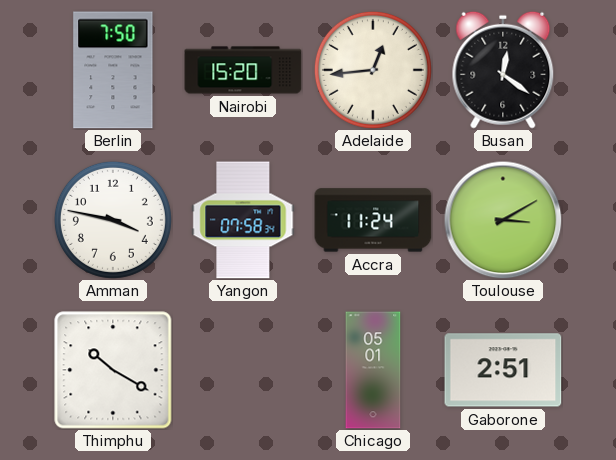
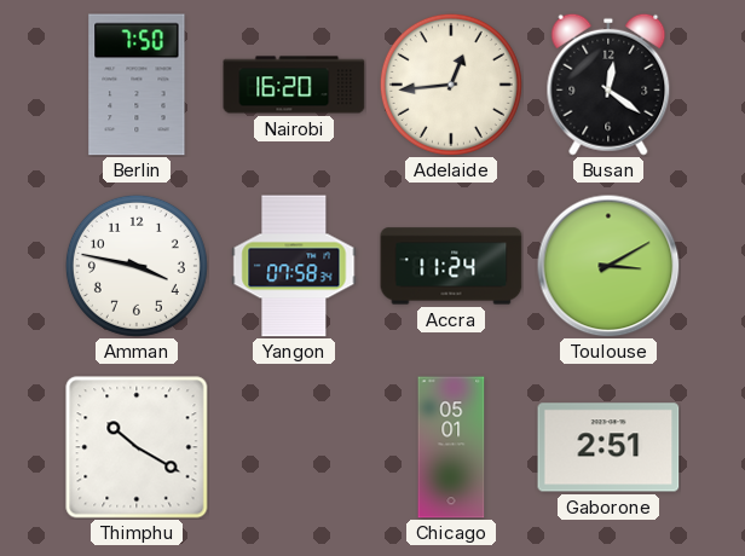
Nairobi: 15:20 -> 16:20 (294, 85)
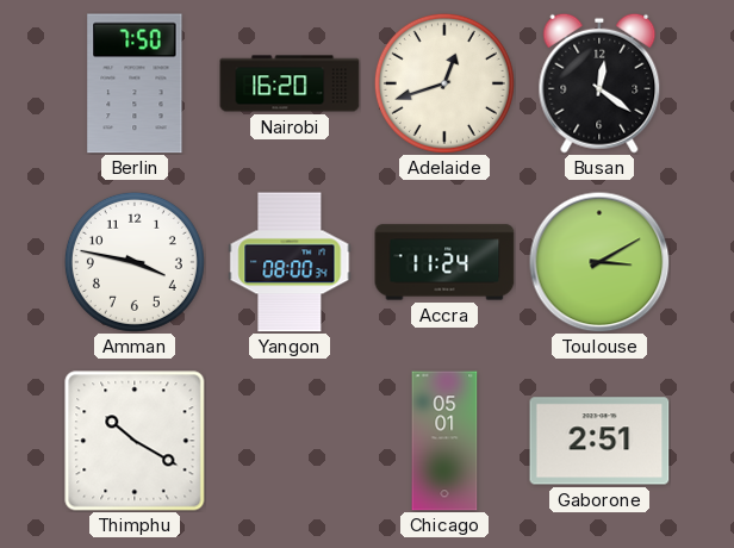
Adelaide: 12:44 -> 12:42 (444, 83)
Yangon: 07:58 -> 08:00 (290, 262)
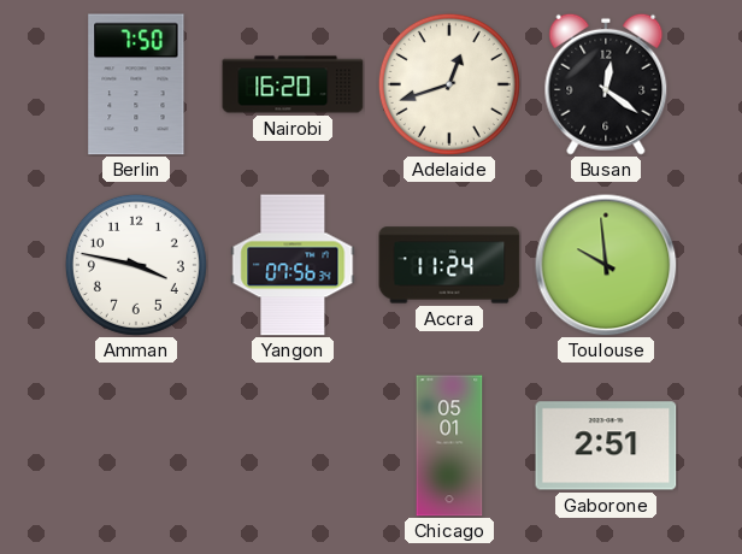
Yangon: 08:00 -> 07:56 (293, 265)
Toulouse: 3:10 -> 9:59 (606, 265)
Thimphu: 10:20 -> none (135, 441)
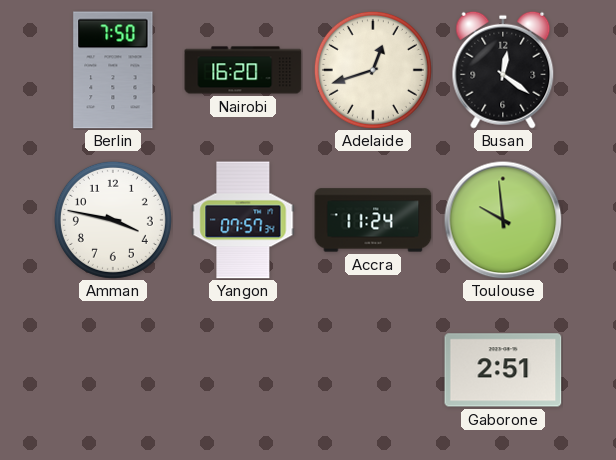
Yangon: 07:56 -> 07:57 (243, 220)
Chicago: 05:01 -> none (449, 446)
